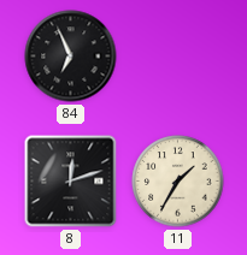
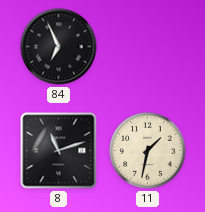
8: 12:12 -> 11:12 (59, 151)
11: 1:35 -> 1:32 (148, 151)
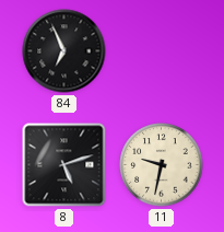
8: 11:12 -> 5:12 (64, 165)
11: 1:32 -> 9:32 (162, 165)
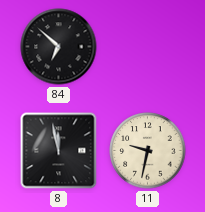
84: 6:56 -> 6:52 (59, 47)
8: 5:12 -> 11:58 (59, 151)
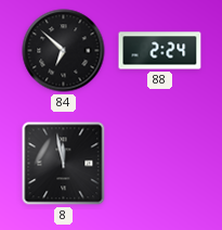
88: none -> 2:24 (160, 51)
11: 9:32 -> none (148, 151)
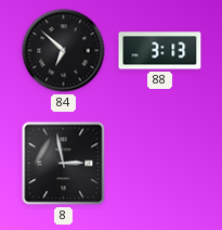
88: 2:24 -> 3:13 (160, 51)
8: 11:58 -> 2:58 (64, 164)
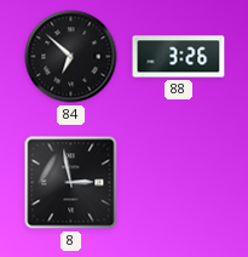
88: 3:13 -> 3:26 (179, 57)
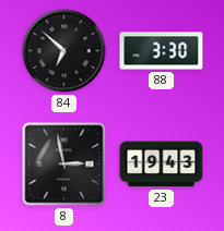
88: 3:26 -> 3:30 (162, 51)
23: none -> 19:43 (162, 165)
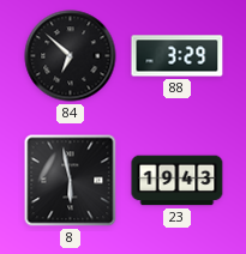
88: 3:30 -> 3:29 (178, 56)
8: 2:58 -> 5:58 (71, 181)
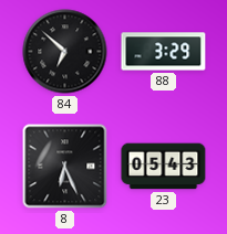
8: 5:58 -> 6:26 (65, 167)
23: 19:43 -> 05:43 (164, 167)
